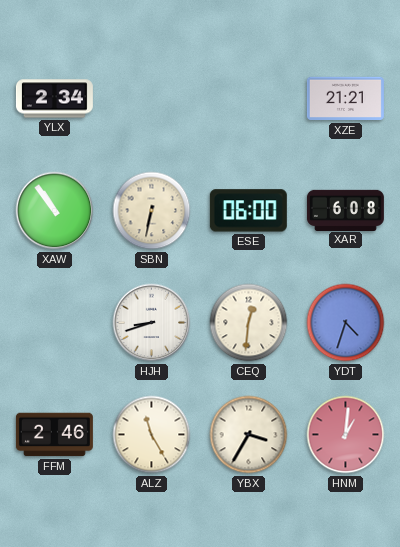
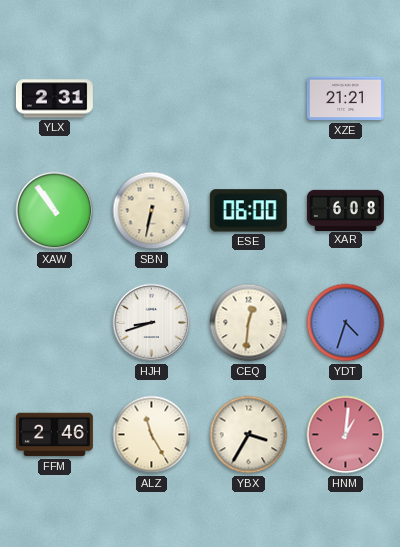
YLX: 2:34 -> 2:31 (54, 99)
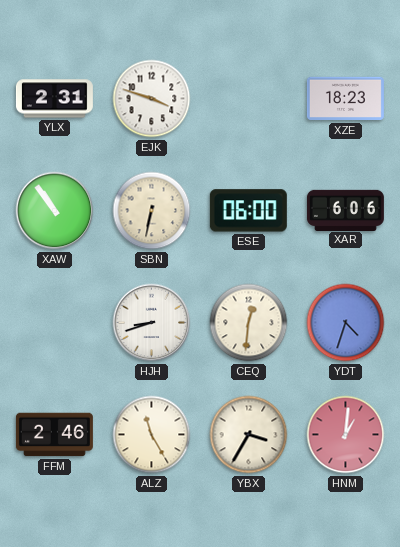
EJK: none -> 3:48 (152, 99)
XZE: 21:21 -> 18:23 (345, 99)
XAR: 6:08 -> 6:06 (345, 210)
